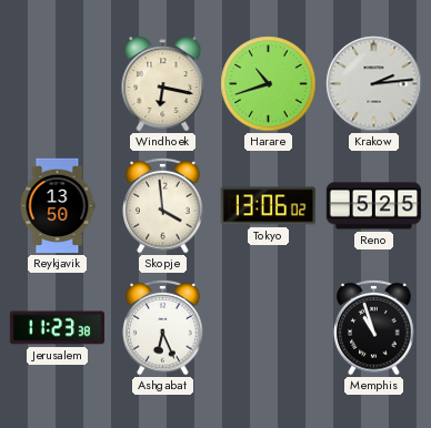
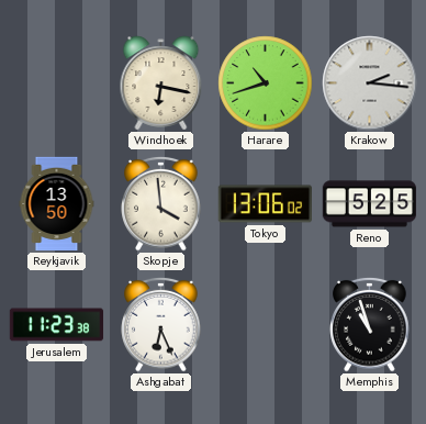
Krakow: 2:14 -> 2:16 (370, 83)
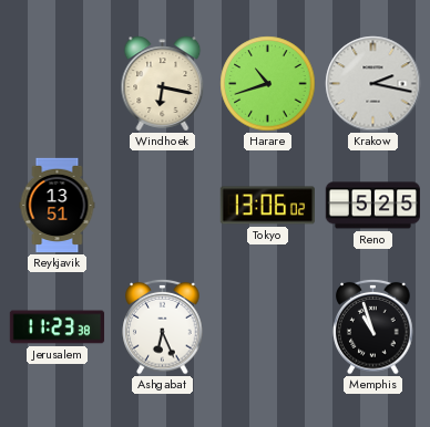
Krakow: 2:16 -> 2:17 (373, 84)
Reykjavik: 13:50 -> 13:51 (58, 206)
Skopje: 3:59 -> none (161, 203)
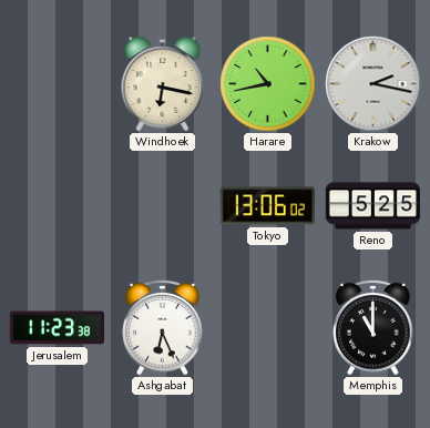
Harare: 10:42 -> 10:43 (268, 84)
Reykjavik: 13:51 -> none (58, 206)
Memphis: 10:57 -> 11:00 (373, 327)
